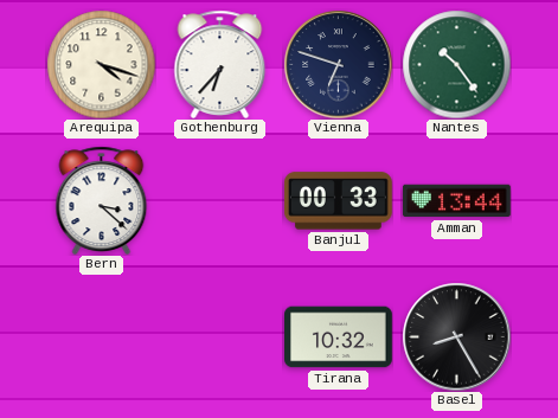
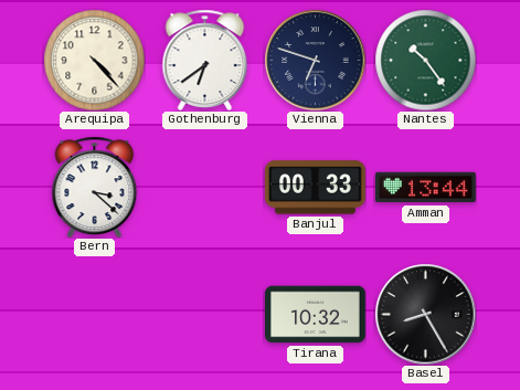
Arequipa: 4:18 -> 4:23 (94, 60)
Gothenburg: 6:37 -> 6:39 (205, 60)
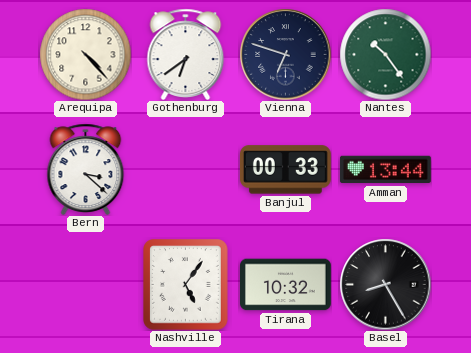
Nashville: none -> 5:06 (186, 285)
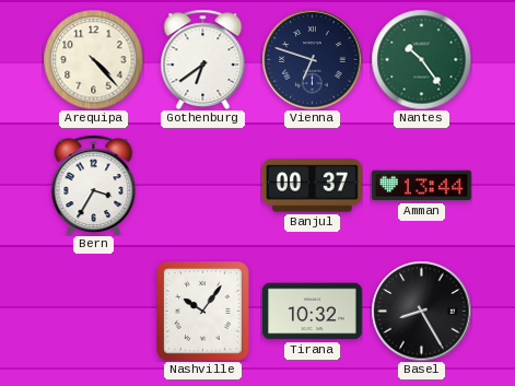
Bern: 3:22 -> 3:35 (94, 185)
Banjul: 00:33 -> 00:37 (312, 186)
Nashville: 5:06 -> 10:06 (203, 312)
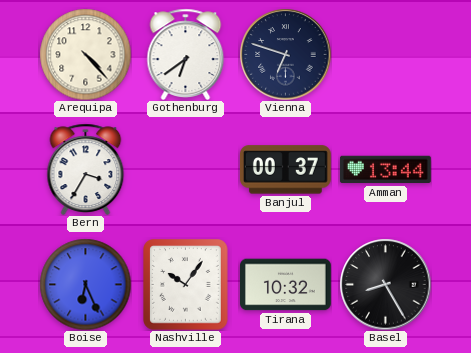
Nantes: 10:24 -> none (421, 59)
Boise: none -> 6:26 (85, 284)
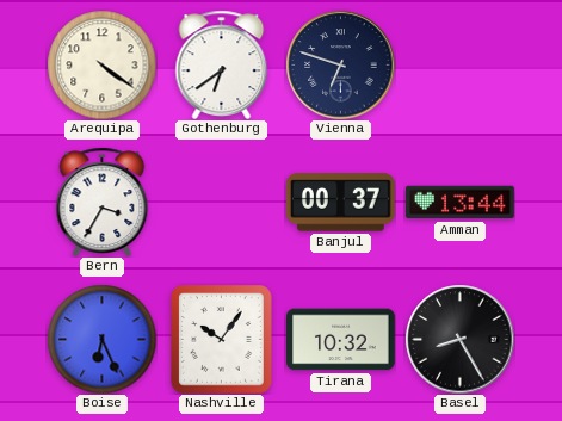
Arequipa: 4:23 -> 4:21 (101, 64)
